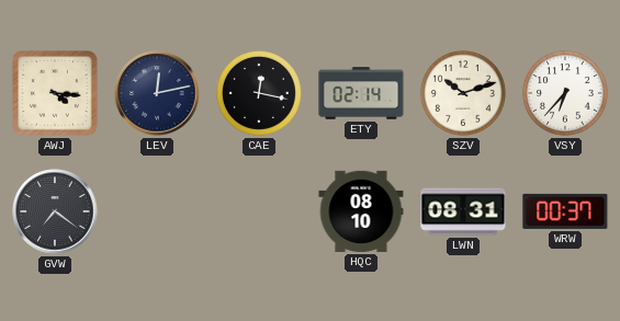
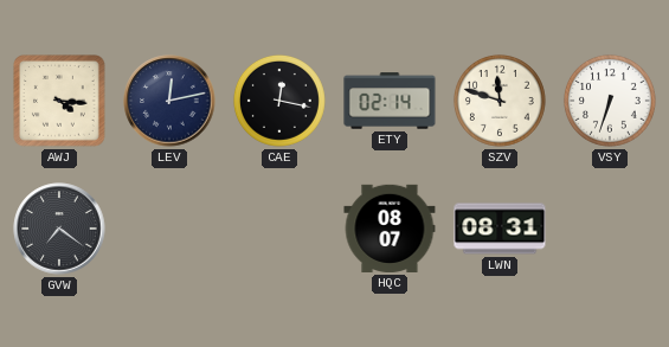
SZV: 10:12 -> 11:48 (500, 101)
VSY: 6:37 -> 6:33 (610, 101)
HQC: 08:10 -> 08:07 (390, 229)
WRW: 00:37 -> none (565, 211)
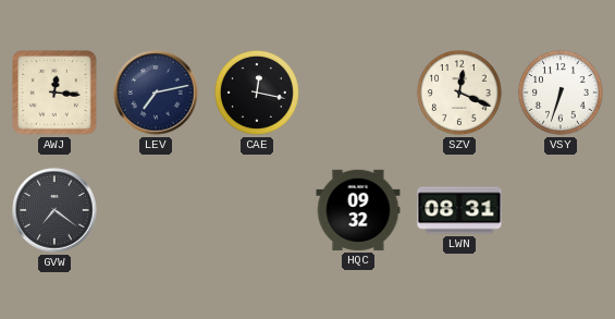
AWJ: 4:16 -> 12:16 (56, 94)
LEV: 12:13 -> 7:13 (156, 93)
ETY: 02:14 -> none (390, 101)
SZV: 11:48 -> 12:19 (459, 93)
HQC: 08:07 -> 09:32 (358, 210)
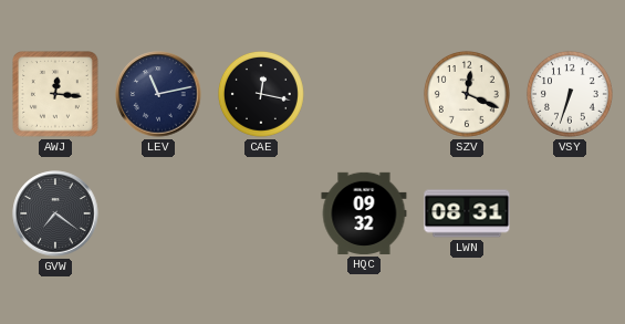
LEV: 7:13 -> 11:13 (158, 94)
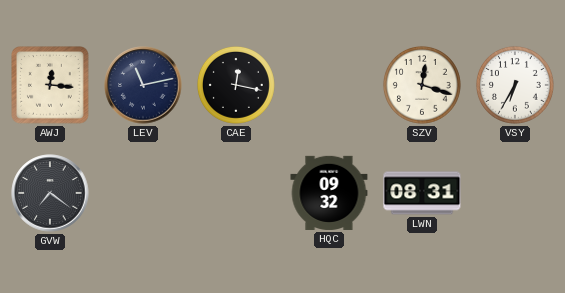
SZV: 12:19 -> 12:18 (422, 85)
VSY: 6:33 -> 6:35 (515, 85)
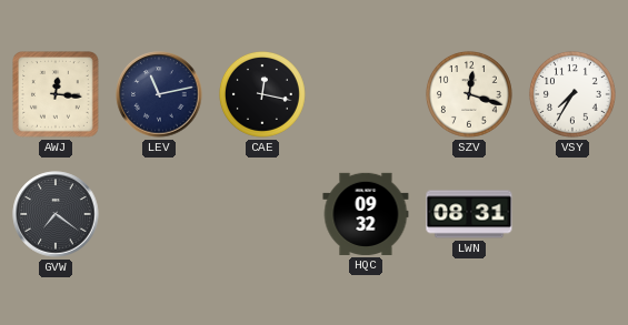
VSY: 6:35 -> 7:35 (572, 94)
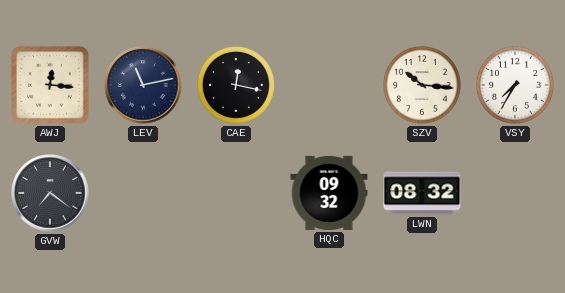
SZV: 12:18 -> 10:16 (422, 85)
LWN: 08:31 -> 08:32 (422, 193)
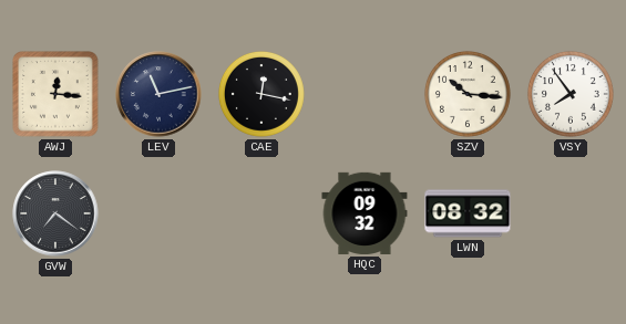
VSY: 7:35 -> 7:54 (571, 94)
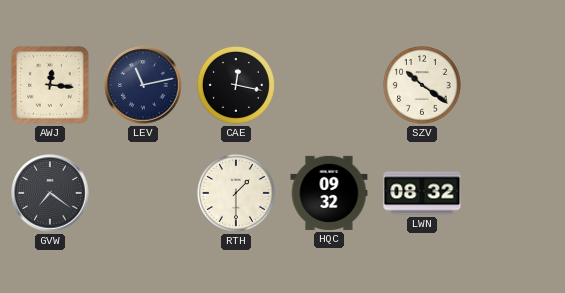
SZV: 10:16 -> 10:21 (422, 85)
VSY: 7:54 -> none (571, 94)
RTH: none -> 1:30 (236, 193)
